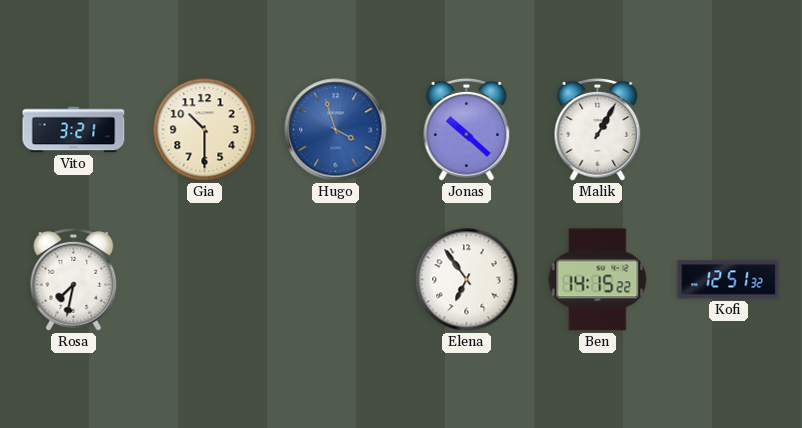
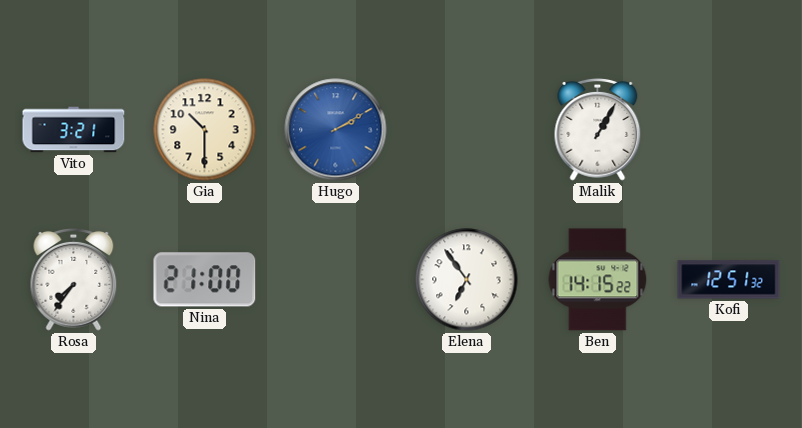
Hugo: 3:57 -> 2:10 (336, 130)
Jonas: 10:22 -> none (467, 129)
Rosa: 7:32 -> 7:36 (74, 279)
Nina: none -> 21:00 (205, 280)
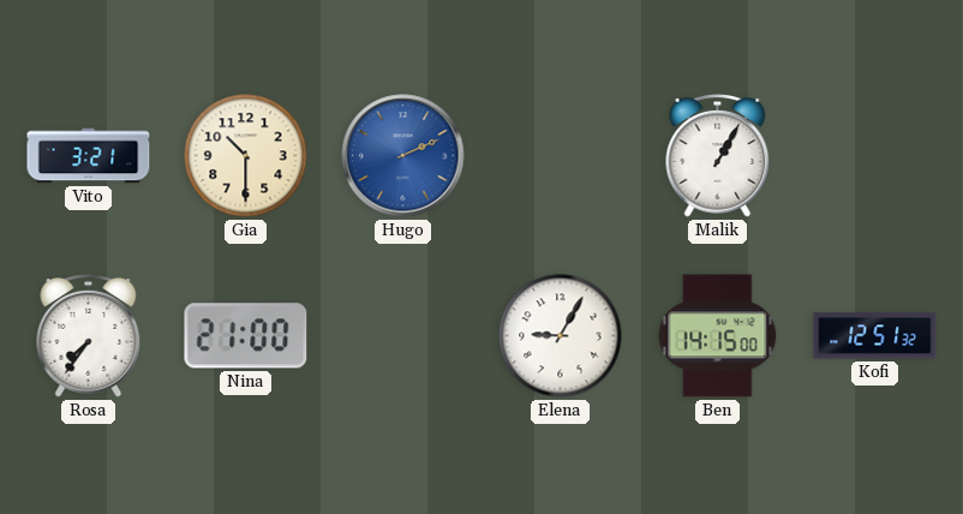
Hugo: 2:10 -> 2:11 (403, 156)
Elena: 6:54 -> 9:05 (561, 336)
Ben: 14:15:22 -> 14:15:00 (718, 336)
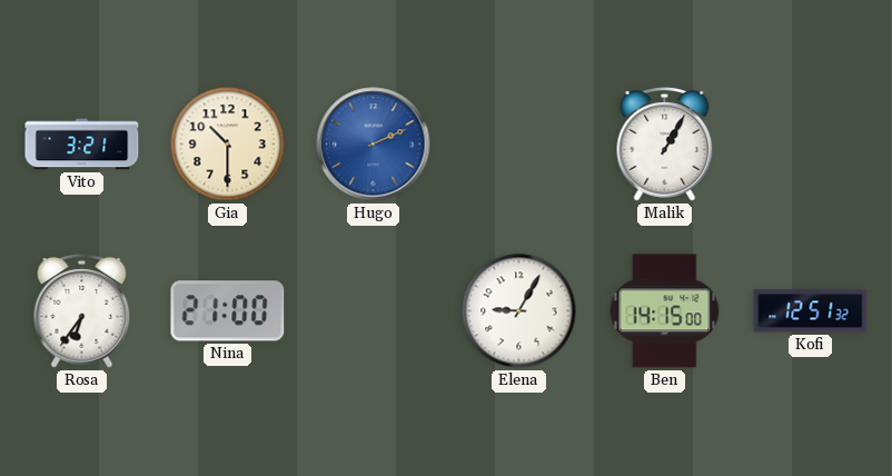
Rosa: 7:36 -> 6:36 (82, 310)
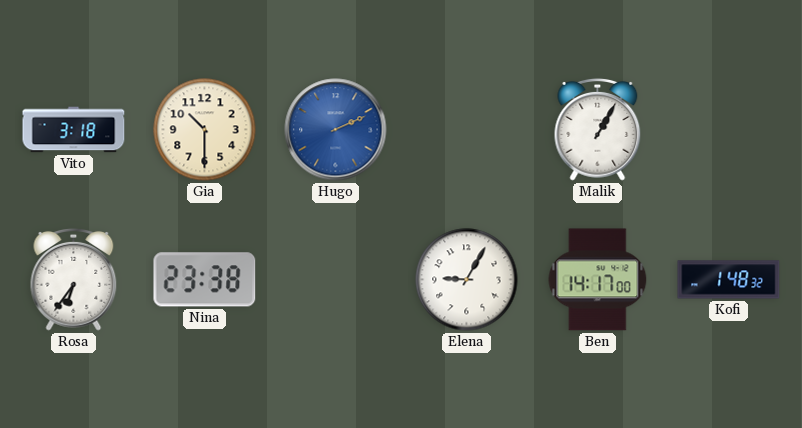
Vito: 3:21 -> 3:18 (74, 130)
Nina: 21:00 -> 23:38 (205, 280)
Ben: 14:15 -> 14:17 (598, 280)
Kofi: 12:51 -> 1:48 (729, 280)
